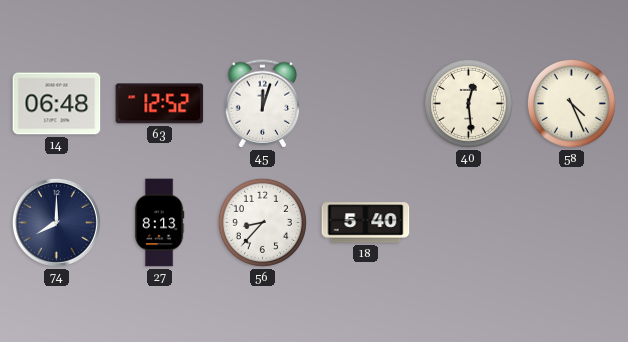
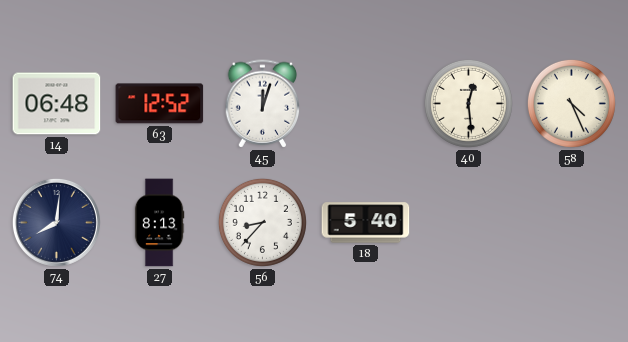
74: 8:00 -> 8:01 (56, 222)
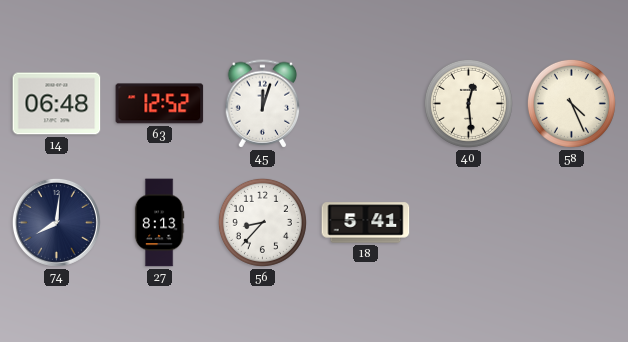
18: 5:40 -> 5:41 (366, 223)
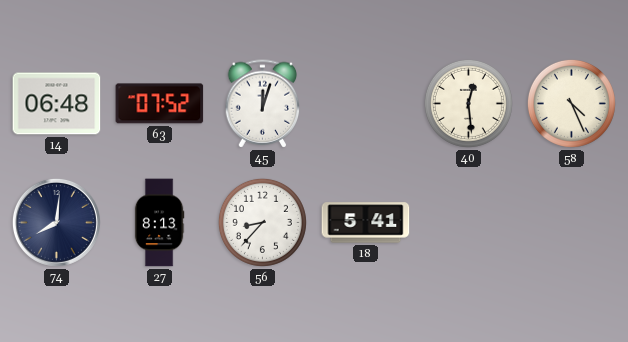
63: 12:52 -> 07:52 (160, 104)
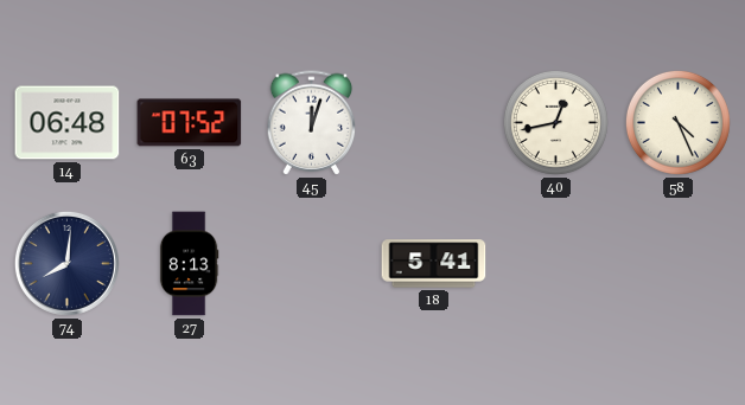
40: 12:29 -> 12:43 (555, 122)
56: 8:37 -> none (262, 222)
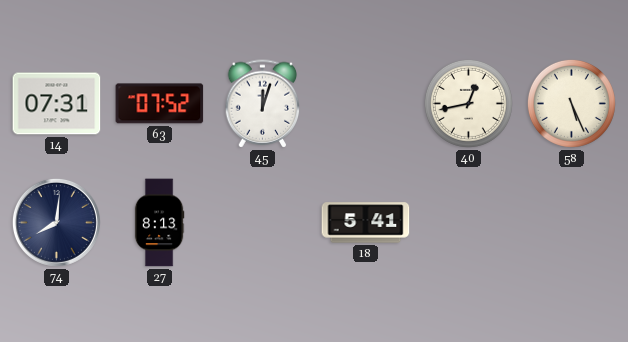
14: 06:48 -> 07:31 (57, 104)
58: 4:26 -> 5:26 (571, 103)
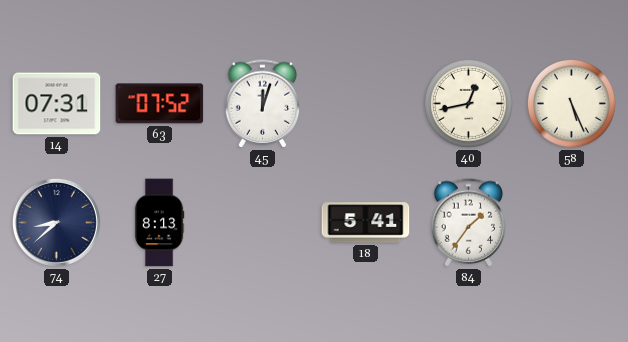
74: 8:01 -> 8:38 (56, 222)
84: none -> 1:36 (469, 223)
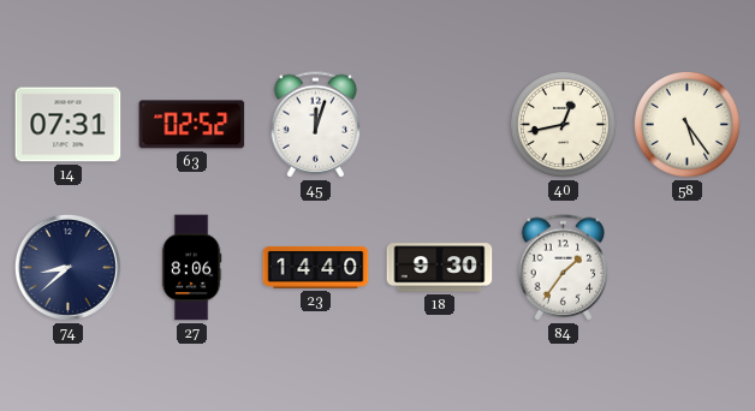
63: 07:52 -> 02:52 (192, 125)
58: 5:26 -> 5:24 (686, 124)
27: 8:13 -> 8:06 (191, 268)
23: none -> 14:40 (316, 268)
18: 5:41 -> 9:30 (440, 268)
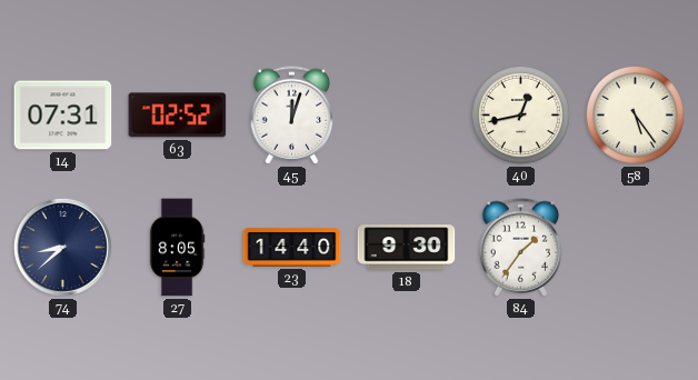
27: 8:06 -> 8:05 (177, 248)
